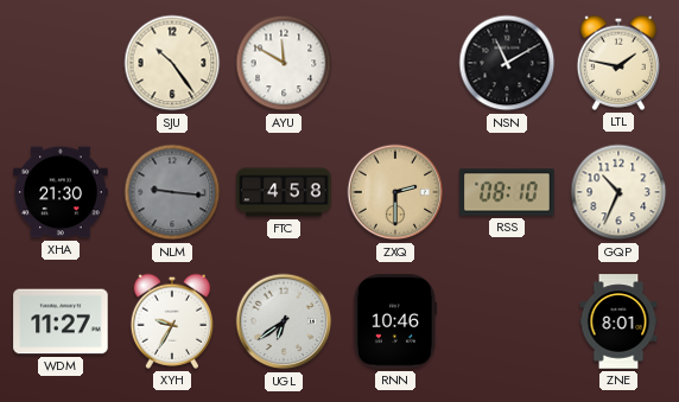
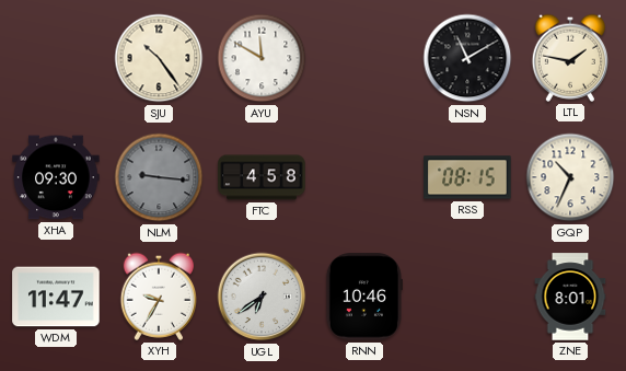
XHA: 21:30 -> 09:30 (56, 177)
ZXQ: 2:30 -> none (395, 192)
RSS: 08:10 -> 08:15 (467, 177)
WDM: 11:27 -> 11:47 (56, 297)
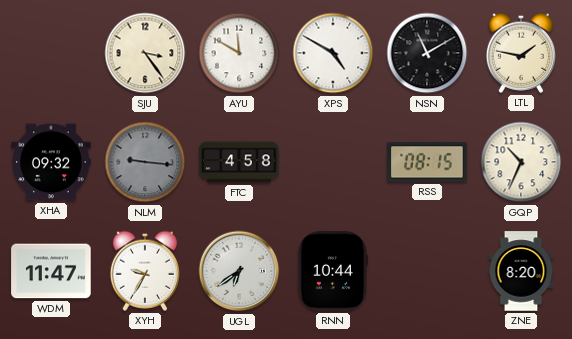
SJU: 10:24 -> 3:24 (145, 53)
XPS: none -> 4:50 (333, 53)
XHA: 09:30 -> 09:32 (51, 162)
RNN: 10:46 -> 10:44 (332, 271)
ZNE: 8:01 -> 8:20 (521, 271)
